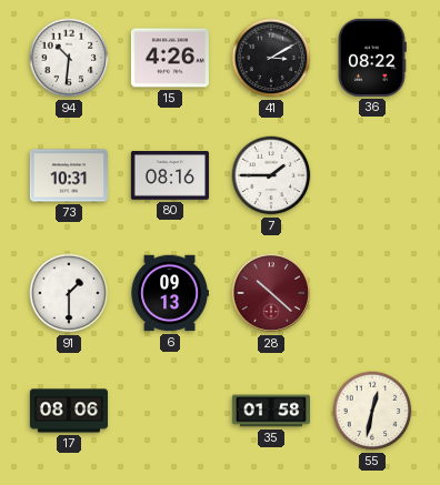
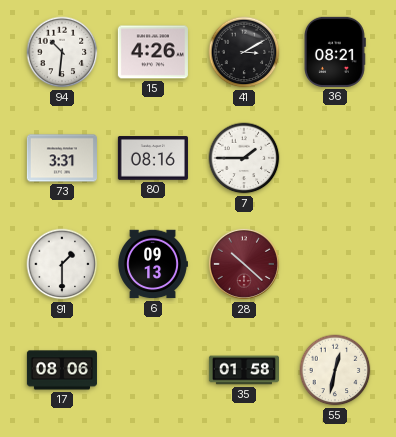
36: 08:22 -> 08:21 (335, 52)
73: 10:31 -> 3:31 (62, 158)
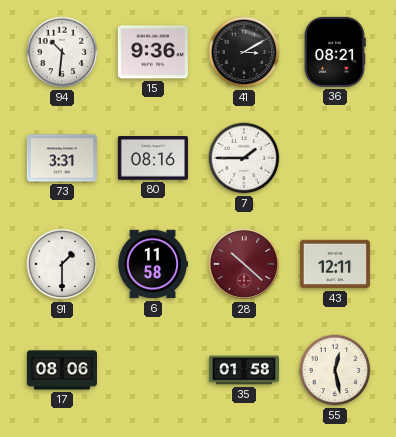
15: 4:26 -> 9:36 (153, 52)
6: 09:13 -> 11:58 (153, 264)
43: none -> 12:11 (335, 264)
55: 12:32 -> 12:28 (335, 370)
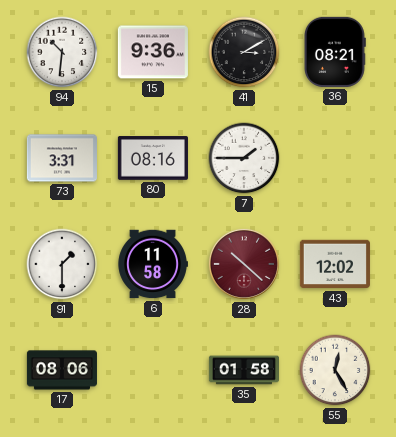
43: 12:11 -> 12:02 (335, 264)
55: 12:28 -> 12:25 (335, 370)
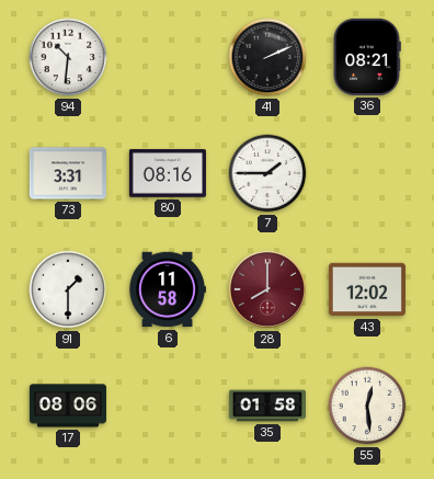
15: 9:36 -> none (153, 52)
41: 3:10 -> 2:11 (267, 57)
28: 10:22 -> 8:00 (267, 289)
55: 12:25 -> 12:29 (367, 406)
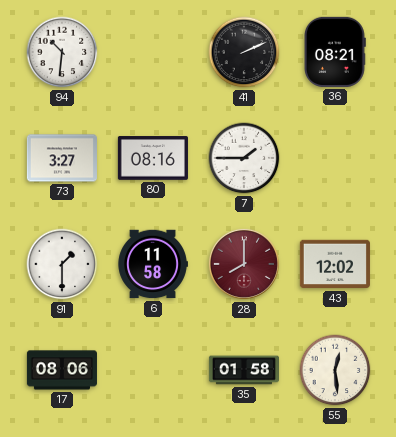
73: 3:31 -> 3:27 (62, 158)
